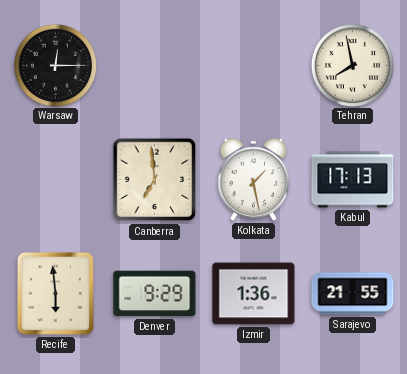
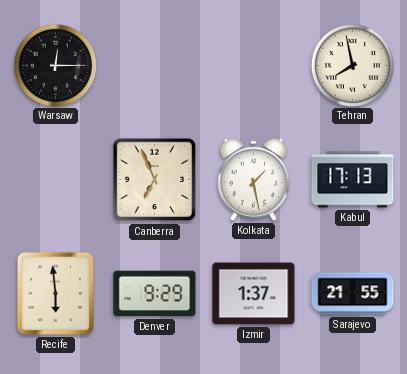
Canberra: 6:59 -> 6:56 (155, 180)
Izmir: 1:36 -> 1:37 (254, 294)
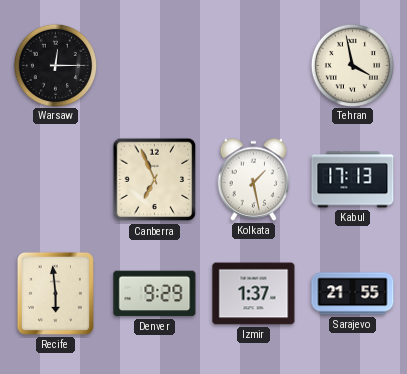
Tehran: 7:58 -> 3:58 (352, 65)
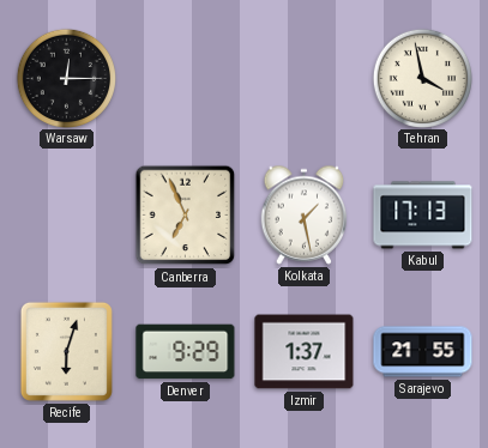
Recife: 5:59 -> 6:03 (66, 351)
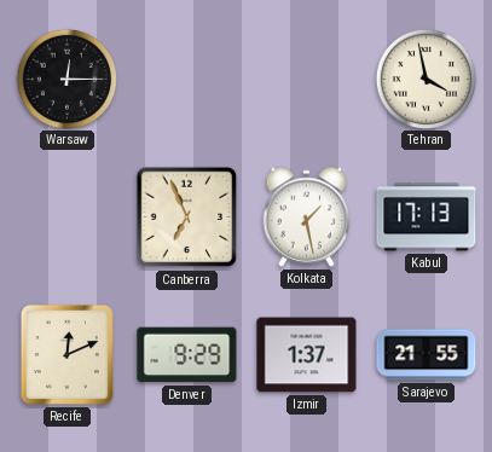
Recife: 6:03 -> 12:11 (66, 354)
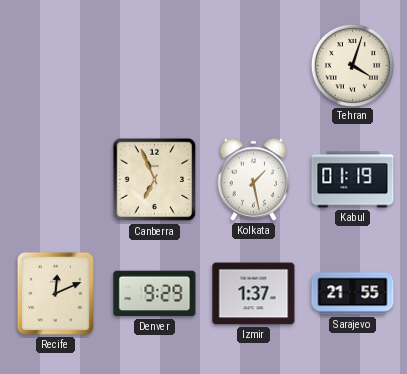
Warsaw: 12:15 -> none (66, 79)
Tehran: 3:58 -> 4:03 (352, 65)
Kabul: 17:13 -> 01:19 (353, 180)
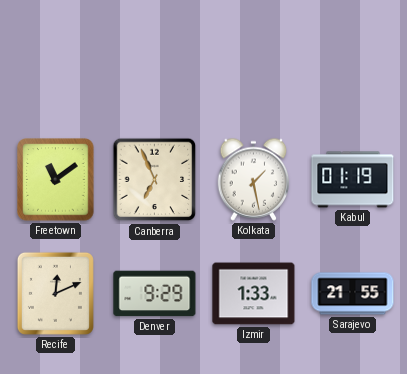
Tehran: 4:03 -> none (352, 65)
Freetown: none -> 11:09 (56, 180)
Izmir: 1:37 -> 1:33 (254, 294)
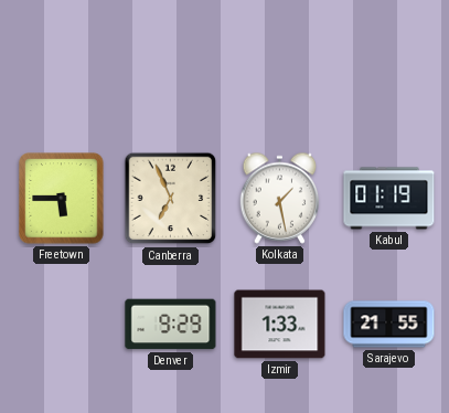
Freetown: 11:09 -> 5:45 (62, 199)
Recife: 12:11 -> none (55, 293)
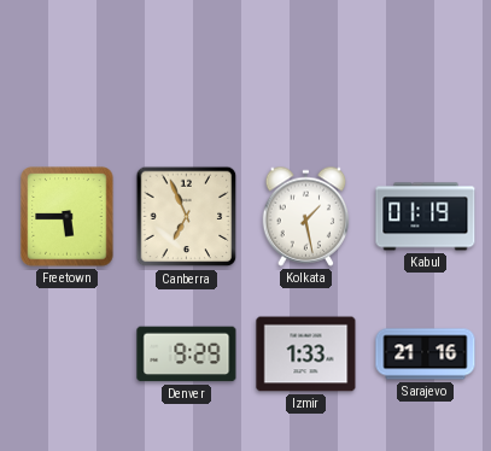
Sarajevo: 21:55 -> 21:16 (426, 355)
